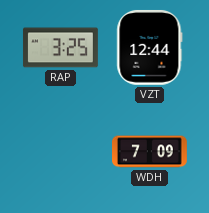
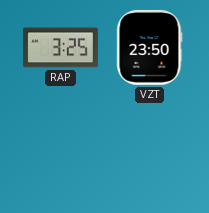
VZT: 12:44 -> 23:50 (150, 47)
WDH: 7:09 -> none (150, 152)
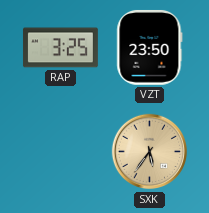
SXK: none -> 5:36 (150, 152)
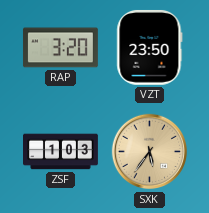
RAP: 3:25 -> 3:20 (60, 48)
ZSF: none -> 1:03 (61, 152)
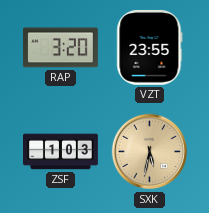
VZT: 23:50 -> 23:55 (150, 47)
SXK: 5:36 -> 5:32 (150, 152)
